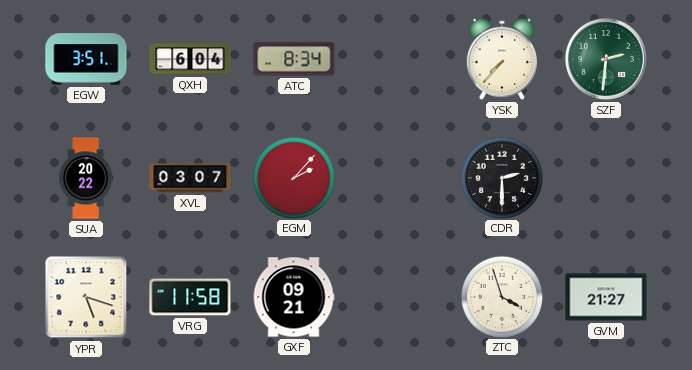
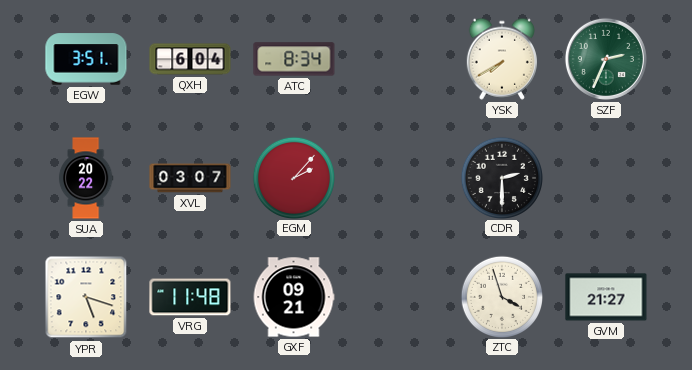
YSK: 7:37 -> 7:40 (502, 59)
SZF: 2:31 -> 2:34 (606, 59)
VRG: 11:58 -> 11:48 (190, 297)
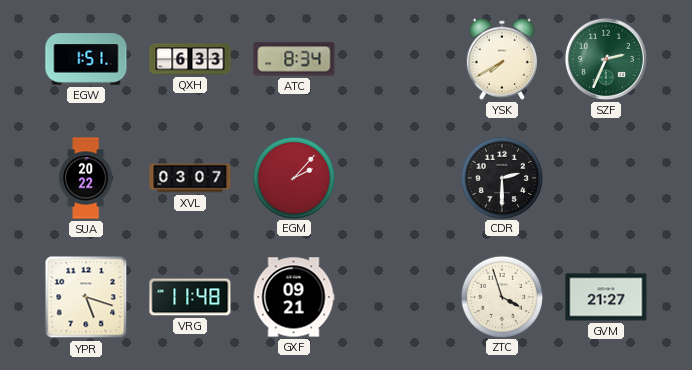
EGW: 3:51 -> 1:51 (86, 59)
QXH: 6:04 -> 6:33 (190, 59)
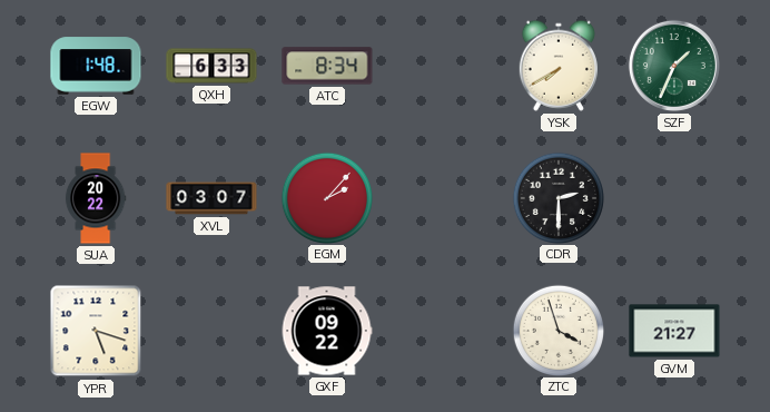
EGW: 1:51 -> 1:48 (96, 66)
SZF: 2:34 -> 1:34 (674, 66)
VRG: 11:48 -> none (190, 297)
GXF: 09:21 -> 09:22 (327, 331)
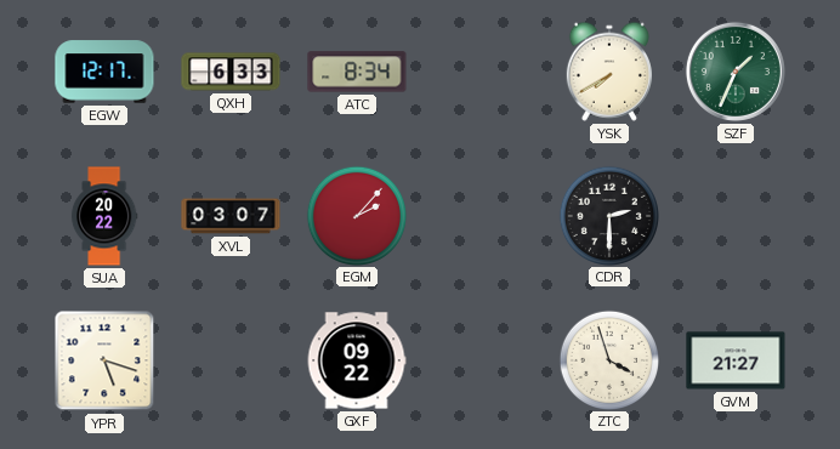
EGW: 1:48 -> 12:17 (104, 72)
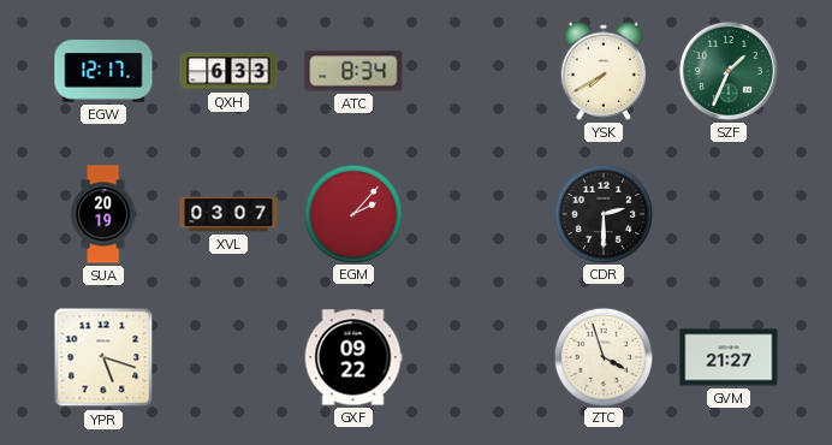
SUA: 20:22 -> 20:19 (103, 214)
